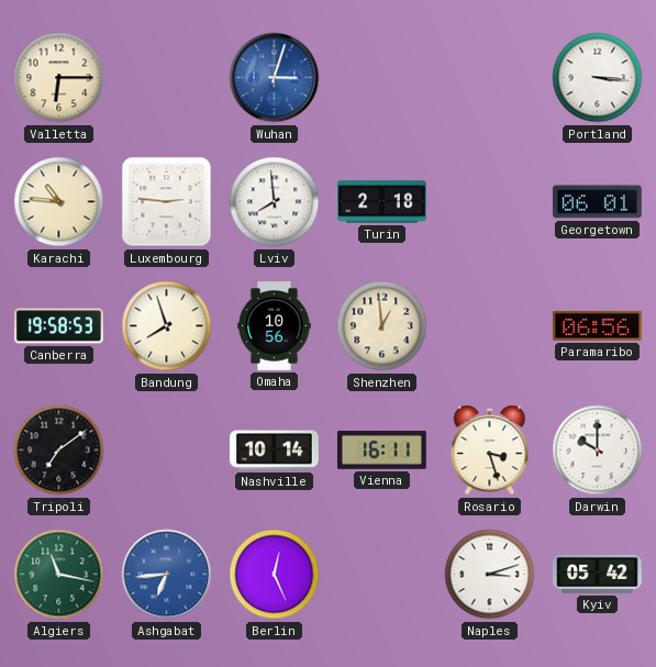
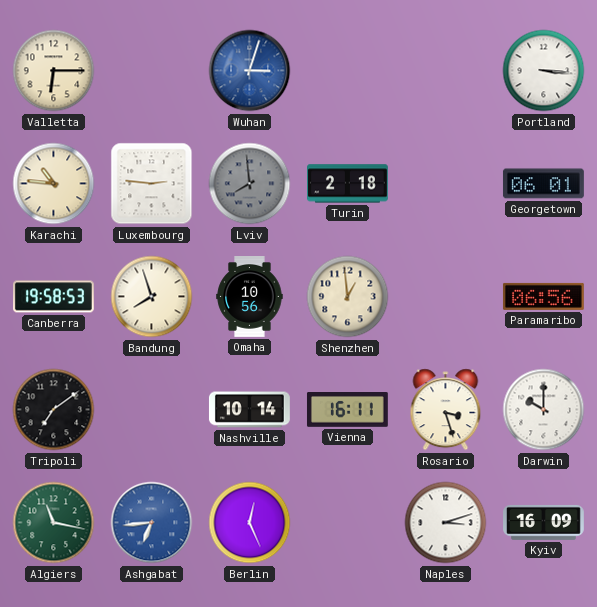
Lviv dial: white -> grey (250, 184)
Kyiv: 05:42 -> 16:09 (544, 522)
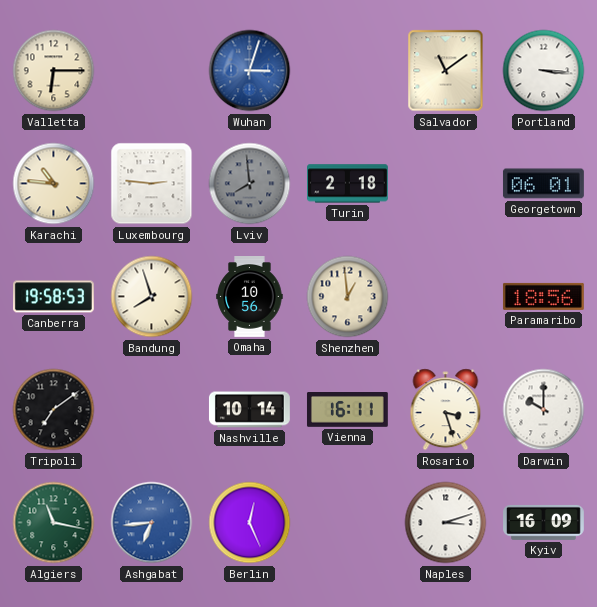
Salvador: none -> 11:09 (446, 71)
Paramaribo: 06:56 -> 18:56 (543, 296)
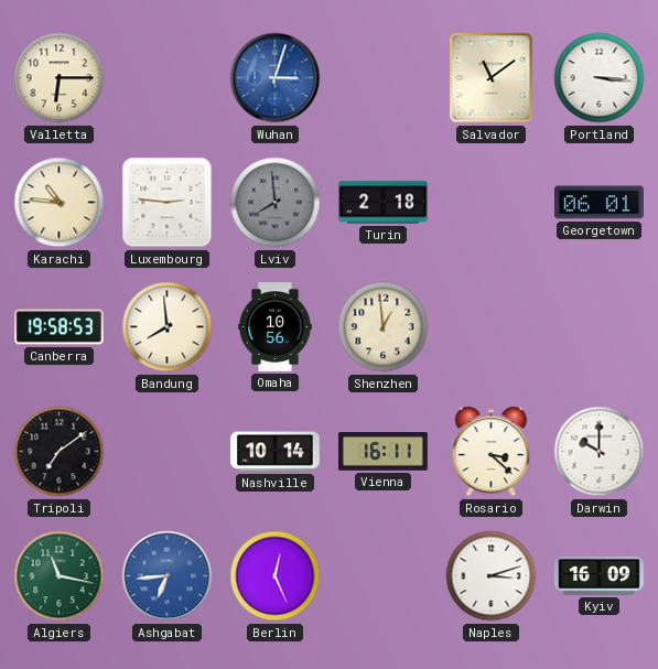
Bandung: 7:57 -> 7:59 (168, 327)
Paramaribo: 18:56 -> none (543, 296)
Rosario: 3:27 -> 3:22 (492, 452)
